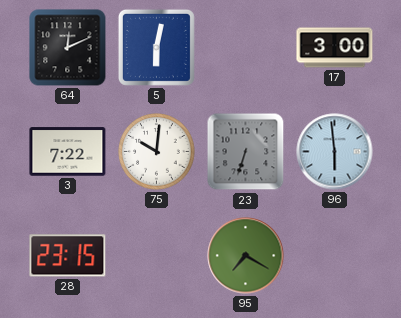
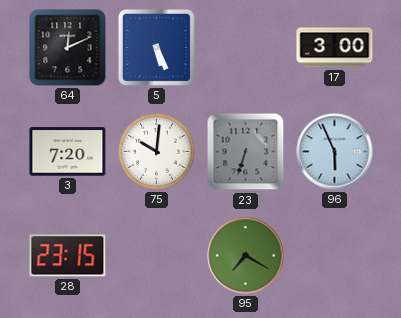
5: 6:02 -> 5:26 (156, 47)
3: 7:22 -> 7:20 (68, 152)
96: 5:59 -> 5:56 (335, 152)
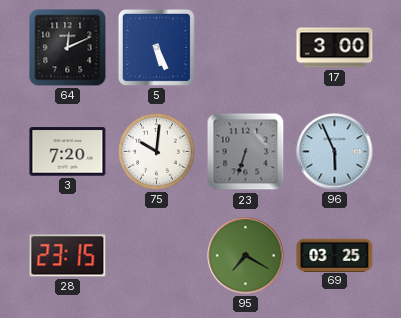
69: none -> 03:25 (335, 255)
